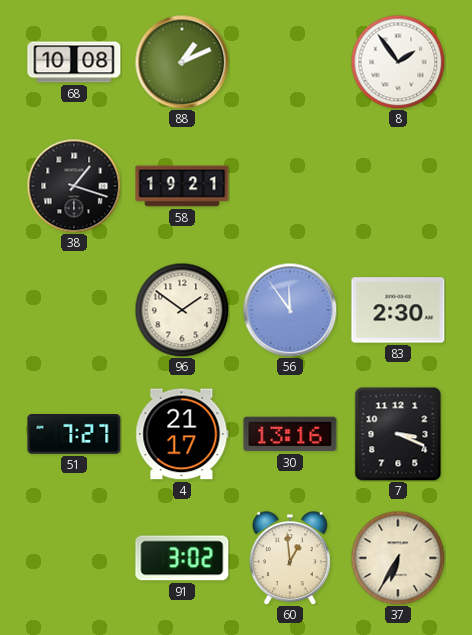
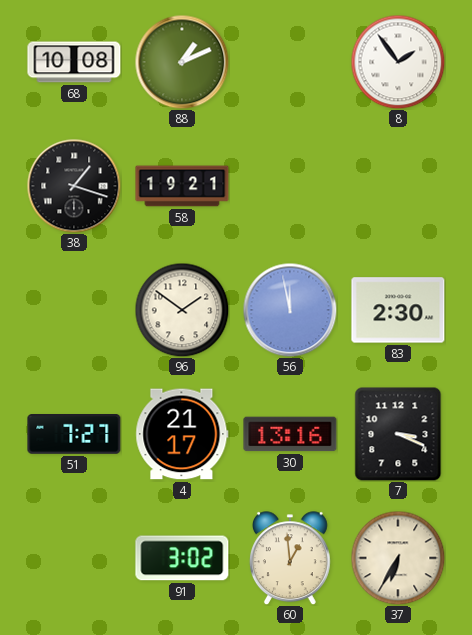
56: 11:54 -> 11:58 (290, 310)
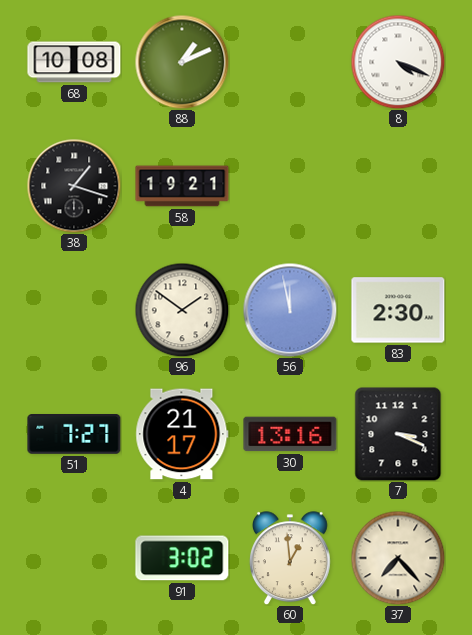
8: 1:54 -> 4:19 (398, 62)
37: 6:35 -> 7:23 (398, 558)
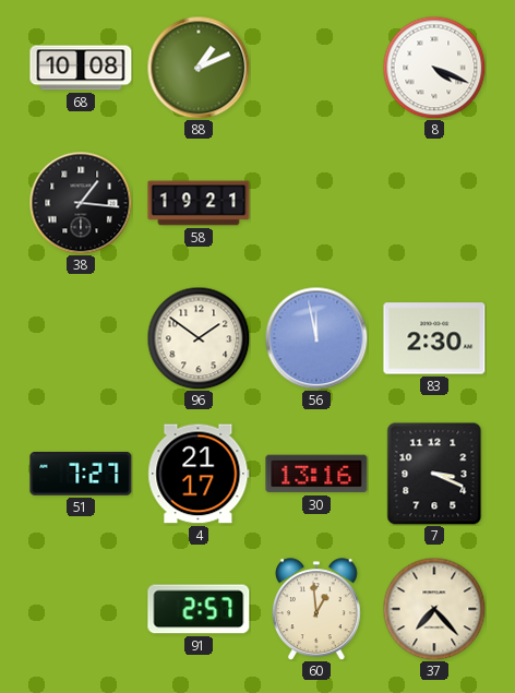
38: 1:18 -> 1:16 (81, 203)
91: 3:02 -> 2:57 (199, 609)
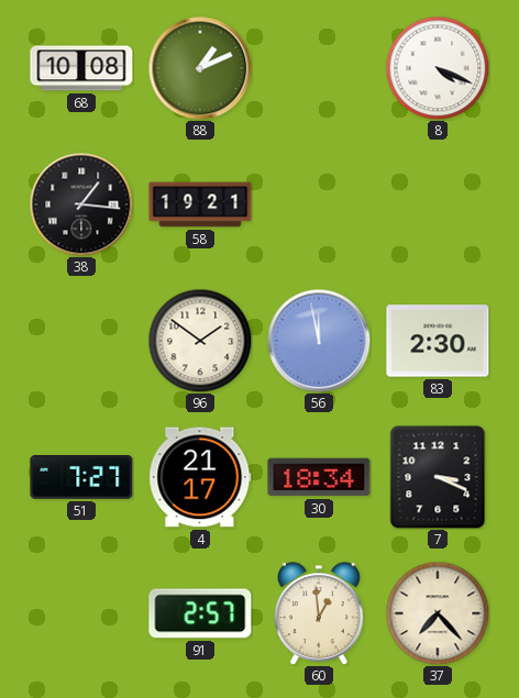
30: 13:16 -> 18:34 (319, 477)
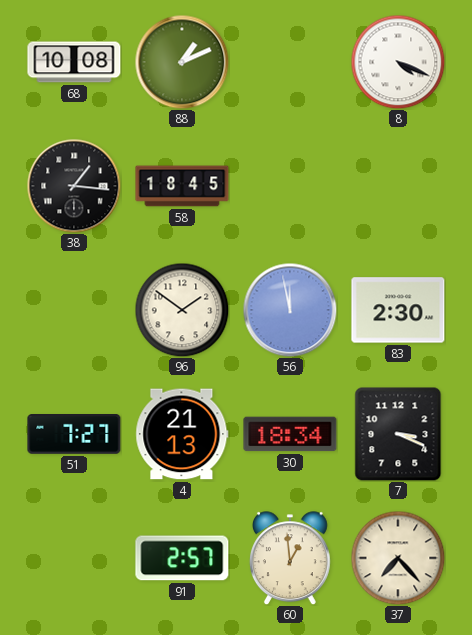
58: 19:21 -> 18:45 (182, 186)
4: 21:17 -> 21:13 (182, 434)
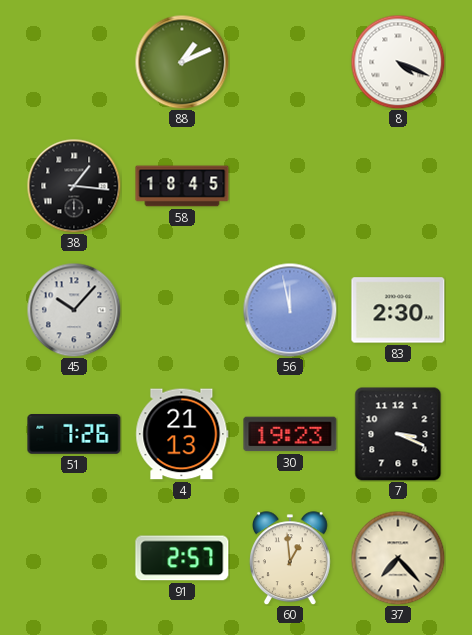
68: 10:08 -> none (74, 62)
45: none -> 10:07 (74, 310)
96: 1:51 -> none (182, 310)
51: 7:27 -> 7:26 (74, 435)
30: 18:34 -> 19:23 (290, 434)
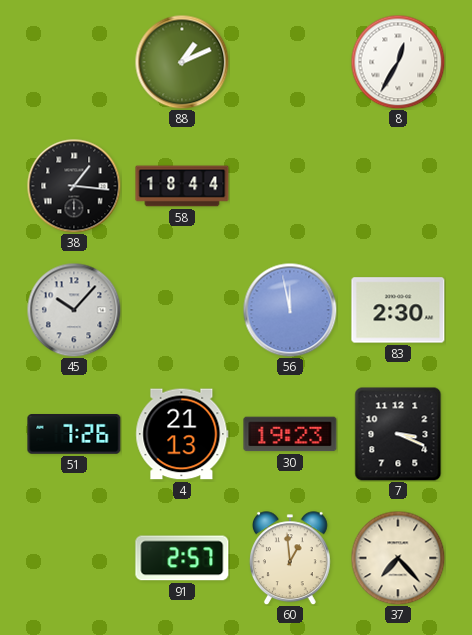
8: 4:19 -> 12:35 (398, 62)
58: 18:45 -> 18:44 (182, 186)
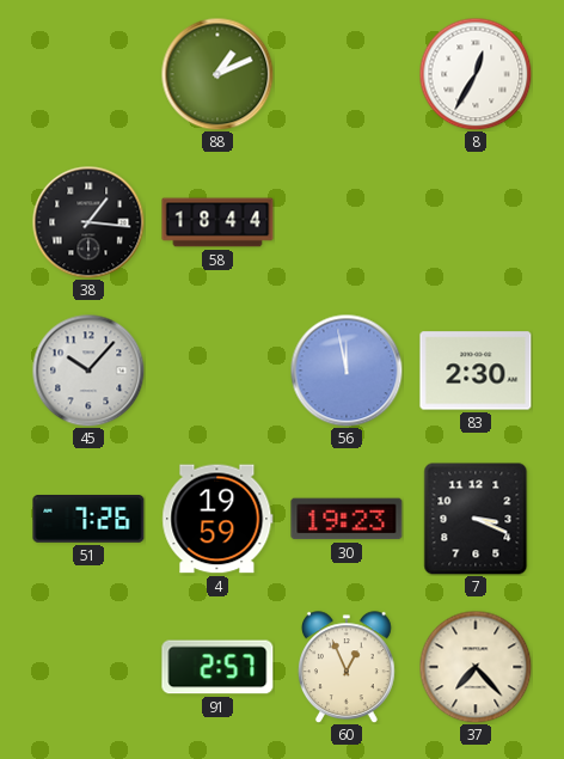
4: 21:13 -> 19:59 (217, 519)
60: 12:59 -> 12:56 (347, 667)
